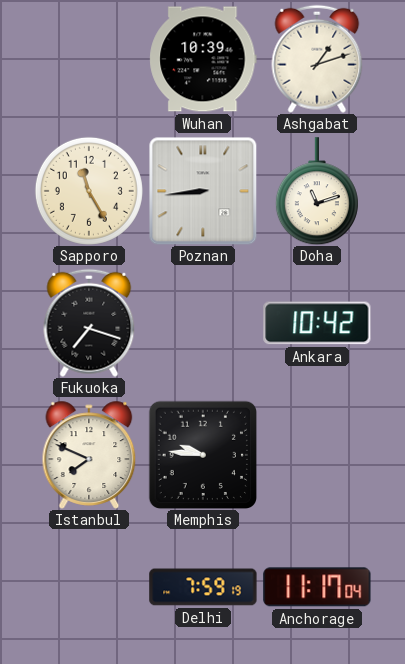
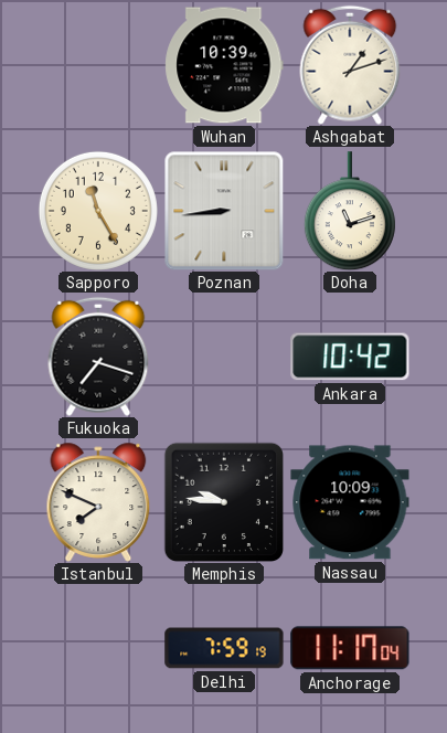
Nassau: none -> 10:09 (350, 502)
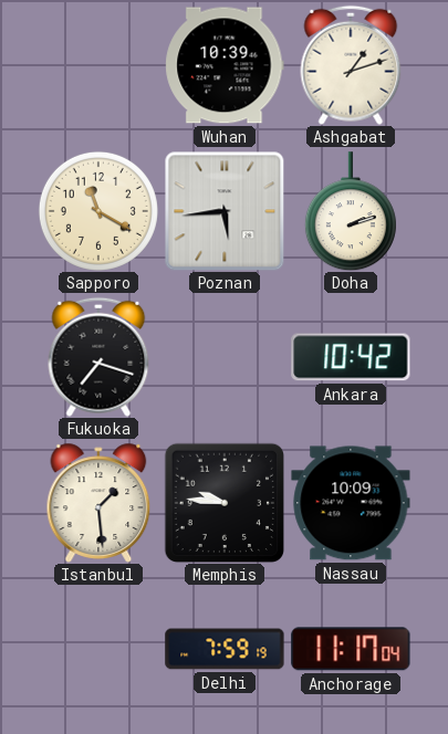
Sapporo: 11:25 -> 11:20 (98, 211)
Poznan: 8:44 -> 5:44 (225, 211)
Doha: 11:12 -> 2:12 (351, 211)
Istanbul: 7:49 -> 1:29 (98, 503)
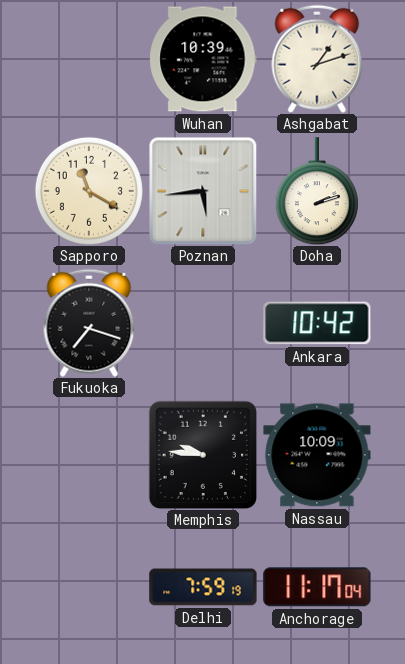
Istanbul: 1:29 -> none (98, 503)
